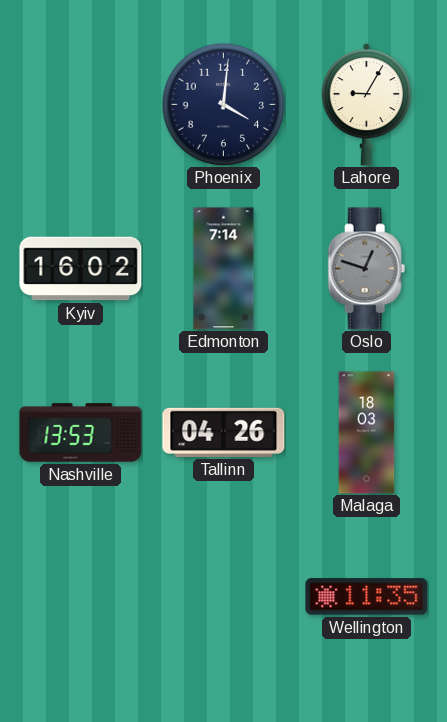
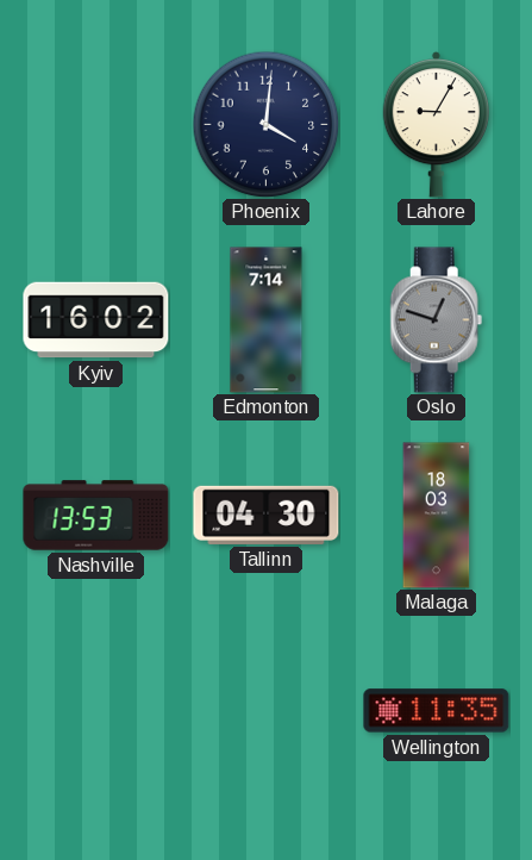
Tallinn: 04:26 -> 04:30 (267, 515)
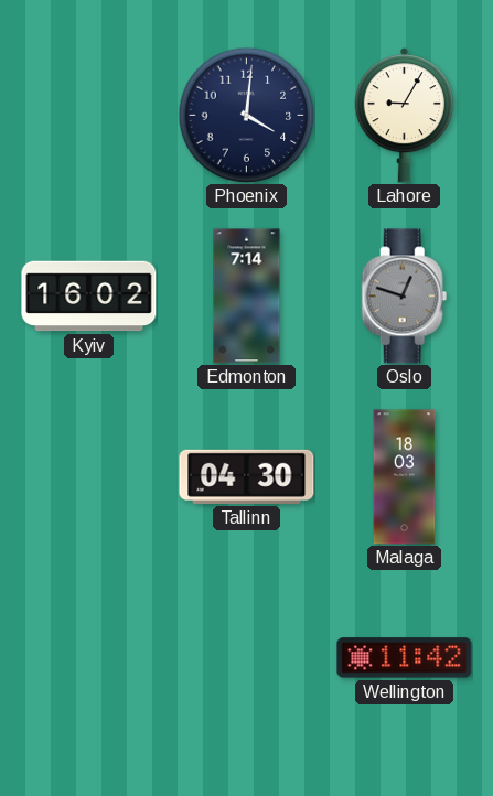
Nashville: 13:53 -> none (96, 516)
Wellington: 11:35 -> 11:42 (405, 658)
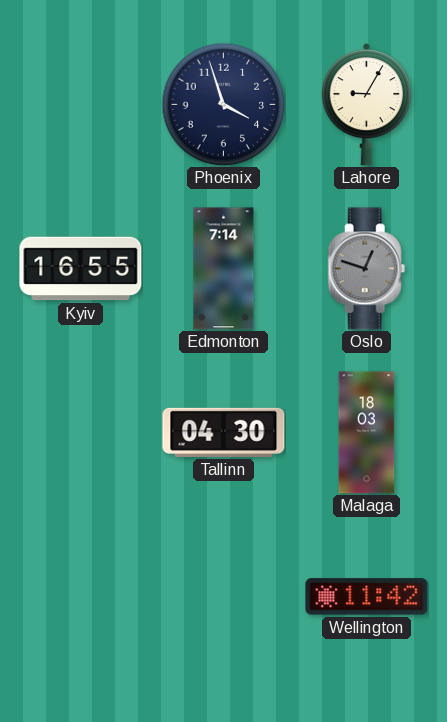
Phoenix: 4:01 -> 3:57 (223, 104)
Kyiv: 16:02 -> 16:55 (81, 269)
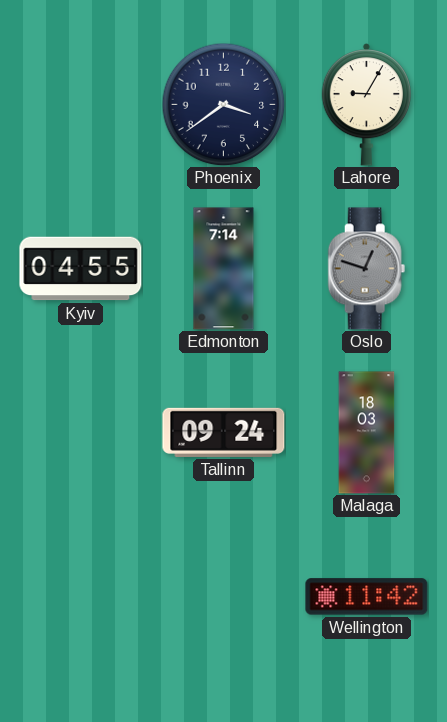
Phoenix: 3:57 -> 3:39 (223, 104)
Kyiv: 16:55 -> 04:55 (81, 269)
Tallinn: 04:30 -> 09:24 (224, 432)
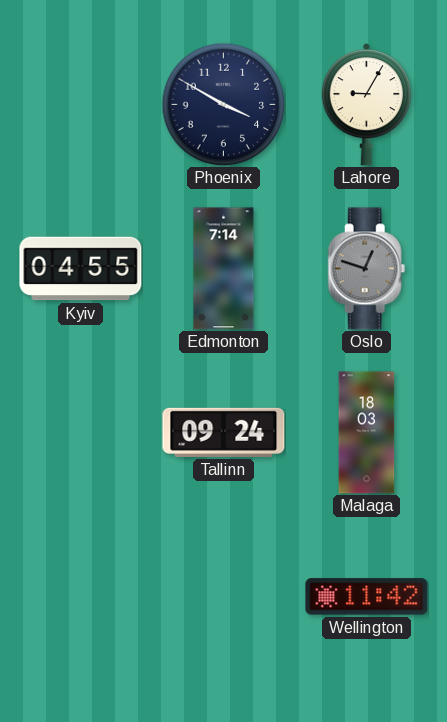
Phoenix: 3:39 -> 3:50 (223, 104)
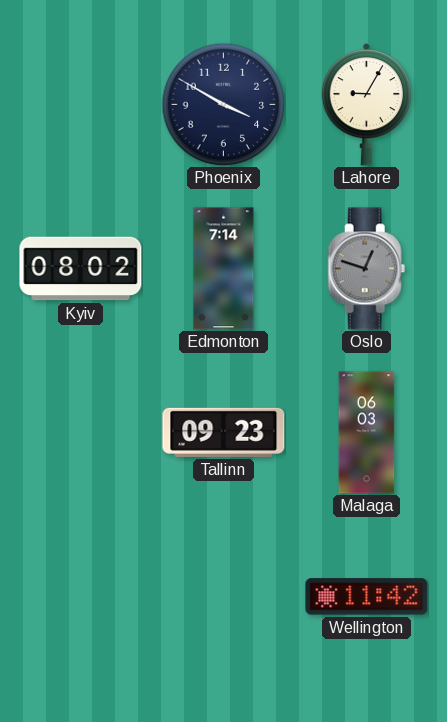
Kyiv: 04:55 -> 08:02 (81, 269)
Tallinn: 09:24 -> 09:23 (224, 432)
Malaga: 18:03 -> 06:03 (367, 433)
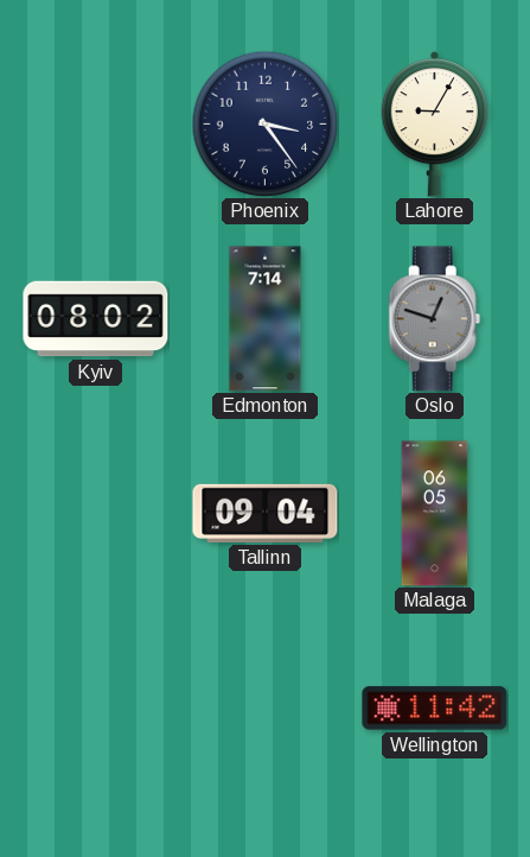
Phoenix: 3:50 -> 3:24 (264, 123)
Tallinn: 09:23 -> 09:04 (266, 513)
Malaga: 06:03 -> 06:05 (435, 514)
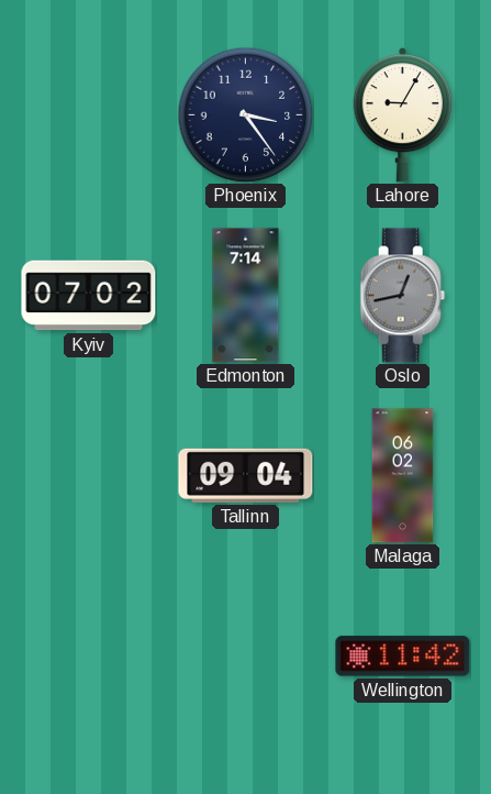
Kyiv: 08:02 -> 07:02 (89, 296)
Oslo: 12:48 -> 12:43 (403, 296)
Malaga: 06:05 -> 06:02 (403, 476)
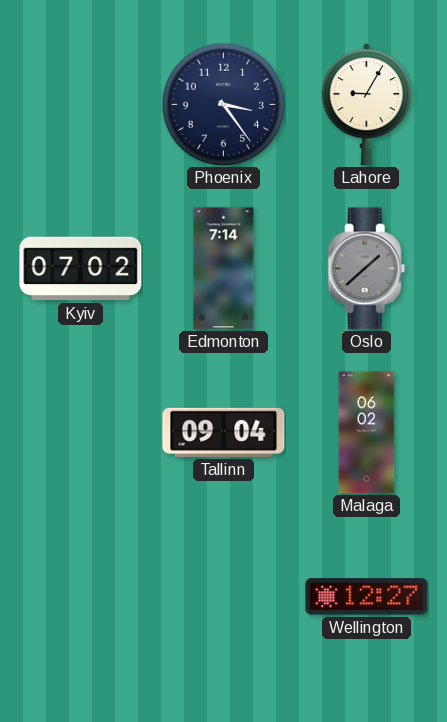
Oslo: 12:43 -> 1:38 (367, 269)
Wellington: 11:42 -> 12:27 (367, 597)
